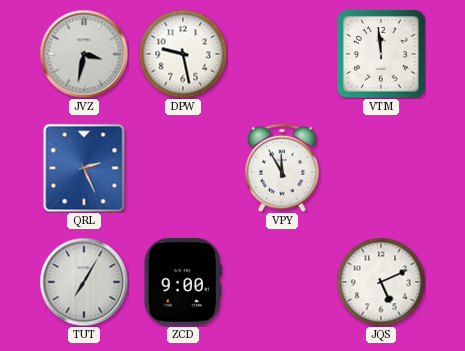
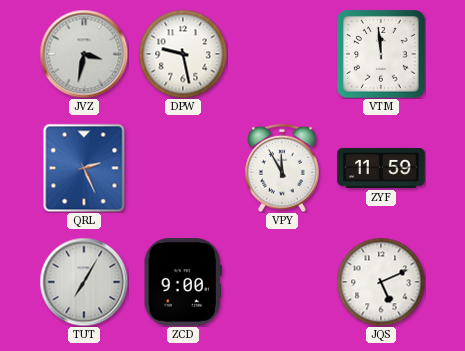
ZYF: none -> 11:59 (381, 168)
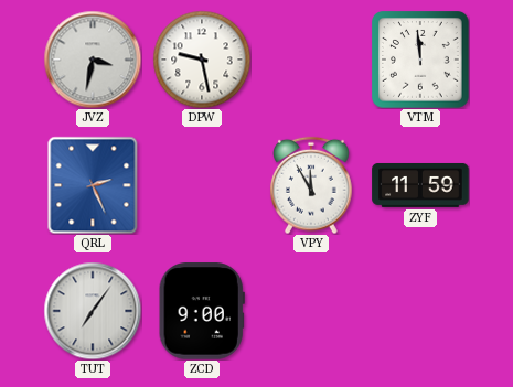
TUT: 7:05 -> 7:06 (93, 311)
JQS: 5:11 -> none (381, 282)
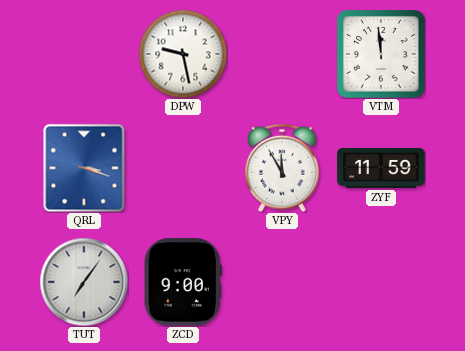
JVZ: 3:32 -> none (93, 60)
QRL: 2:26 -> 3:18 (84, 168)
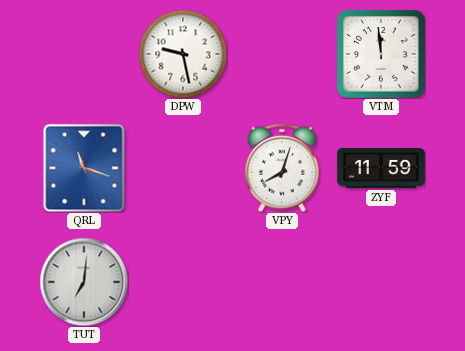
QRL: 3:18 -> 11:18 (84, 168)
VPY: 11:55 -> 8:03 (283, 168)
TUT: 7:06 -> 7:01 (84, 282)
ZCD: 9:00 -> none (183, 282)
